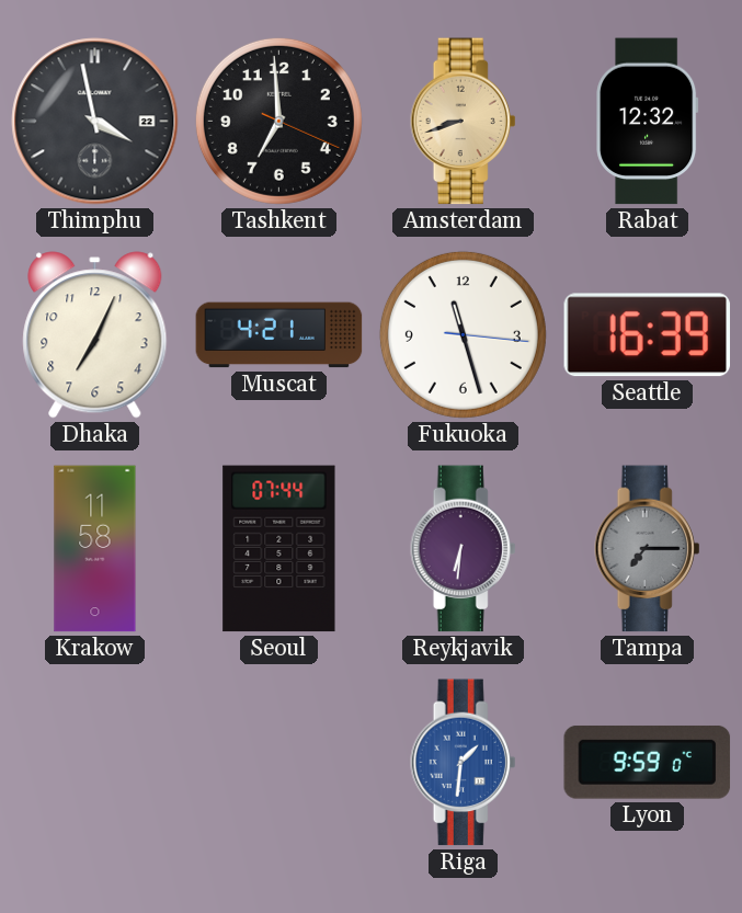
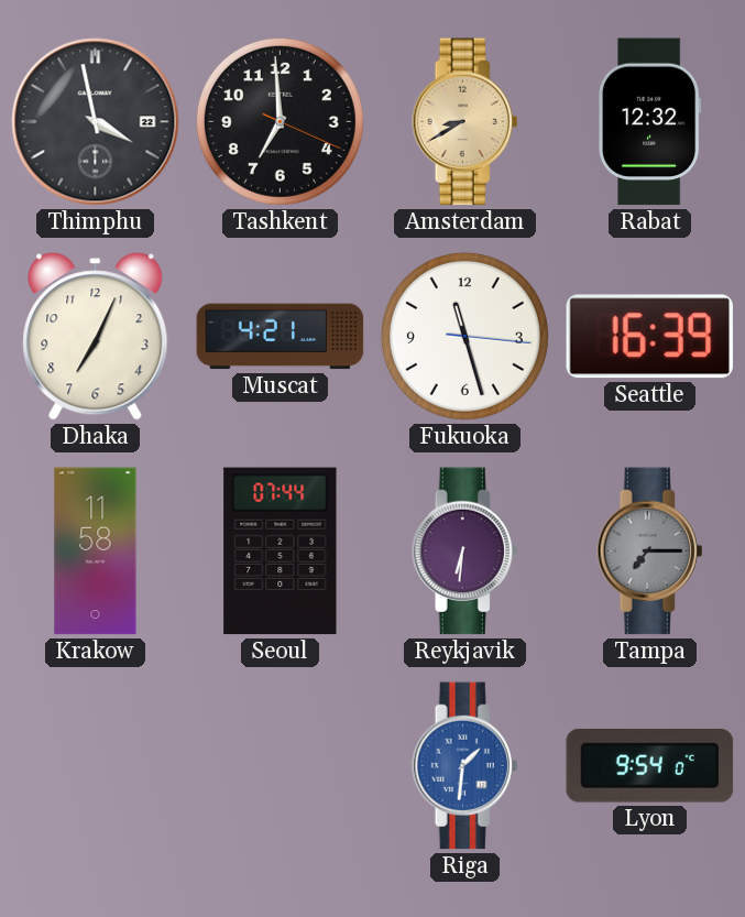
Amsterdam: 8:42 -> 8:40 (465, 122)
Lyon: 9:59 -> 9:54 (650, 766)
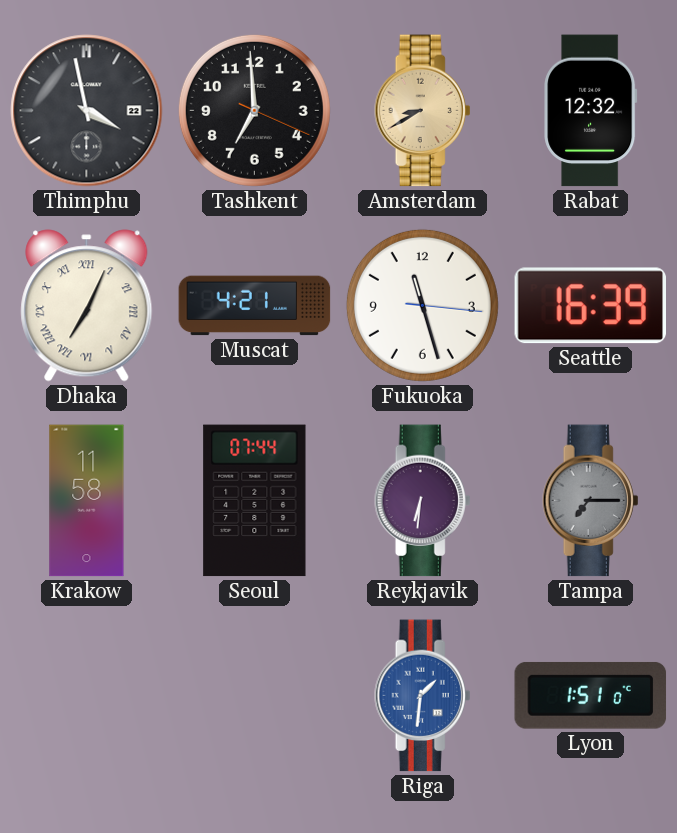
Dhaka numerals: Arabic -> Roman (87, 306)
Lyon: 9:54 -> 1:51 (591, 696)
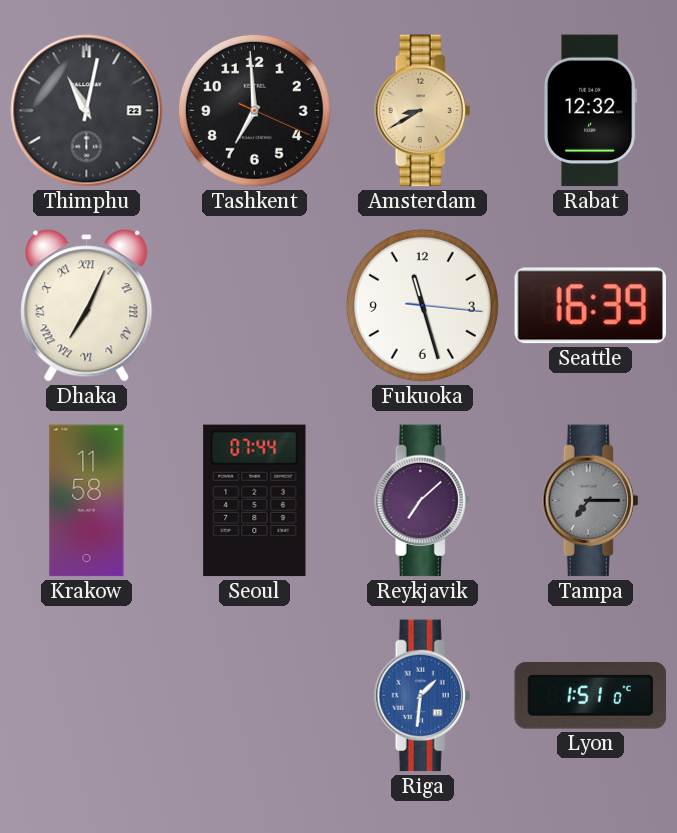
Thimphu: 3:58 -> 11:02 (87, 111)
Muscat: 4:21 -> none (255, 306)
Reykjavik: 6:31 -> 7:08 (423, 501)
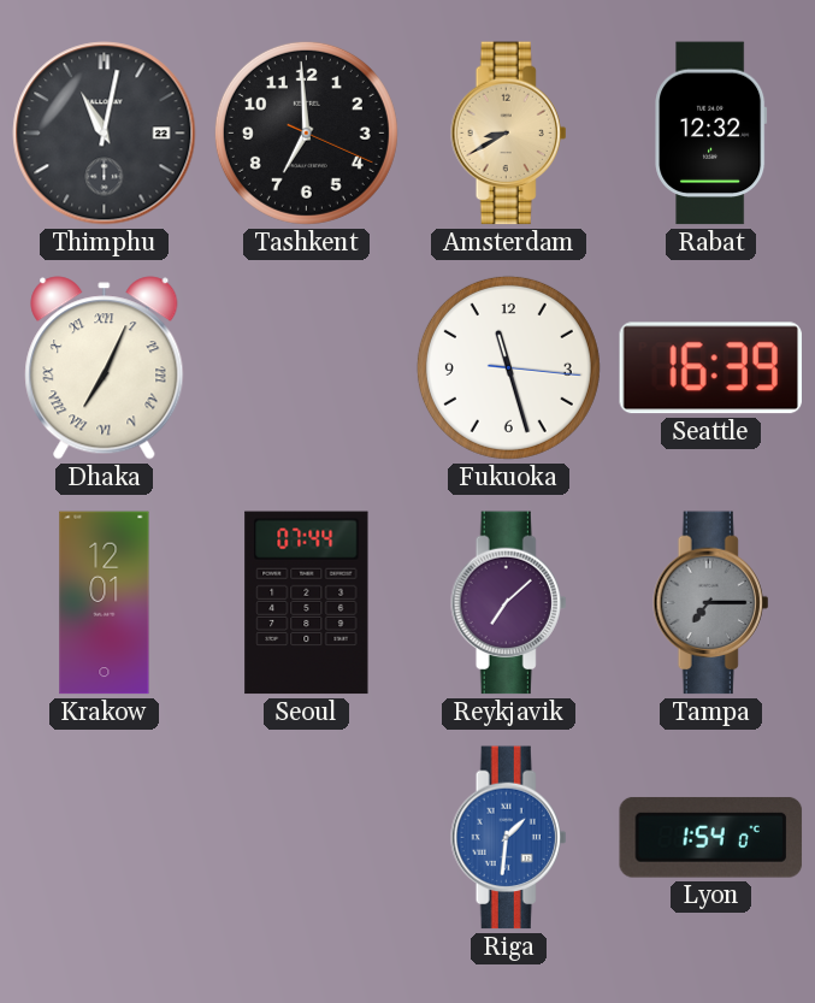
Krakow: 11:58 -> 12:01 (105, 603)
Lyon: 1:51 -> 1:54 (711, 838)
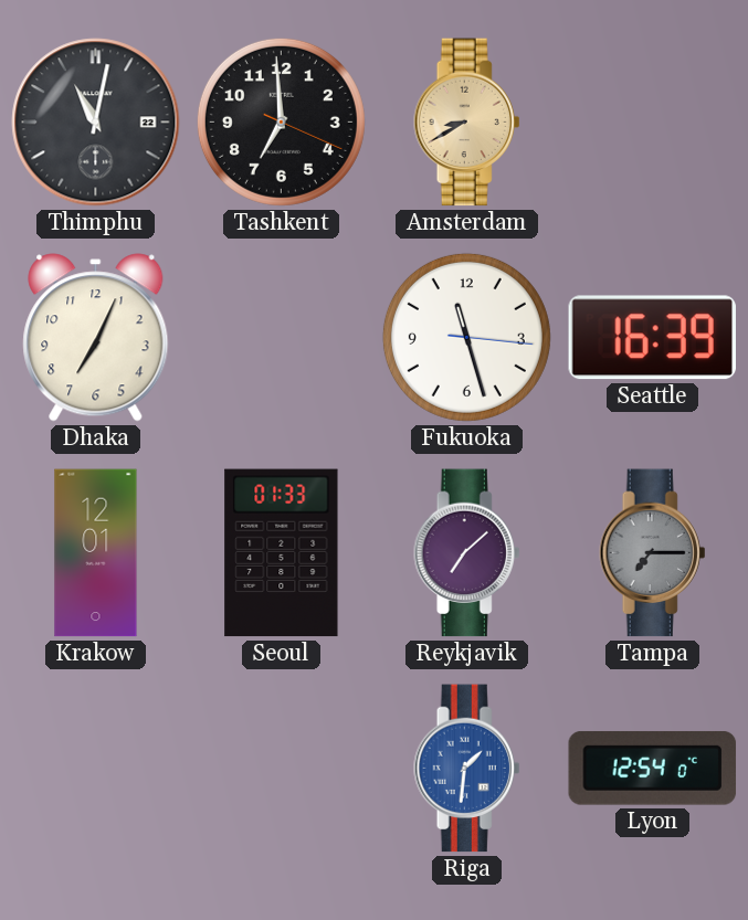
Rabat: 12:32 -> none (711, 134)
Dhaka numerals: Roman -> Arabic (96, 338)
Seoul: 07:44 -> 01:33 (282, 553)
Lyon: 1:54 -> 12:54 (653, 769)
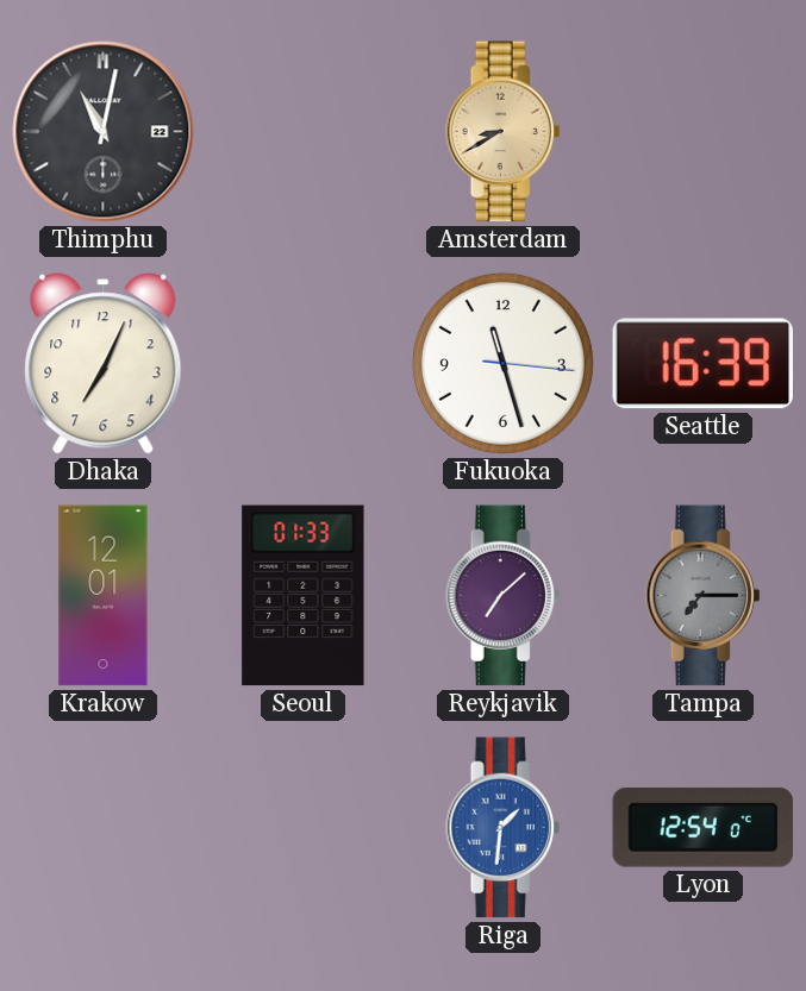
Tashkent: 6:59 -> none (281, 121)
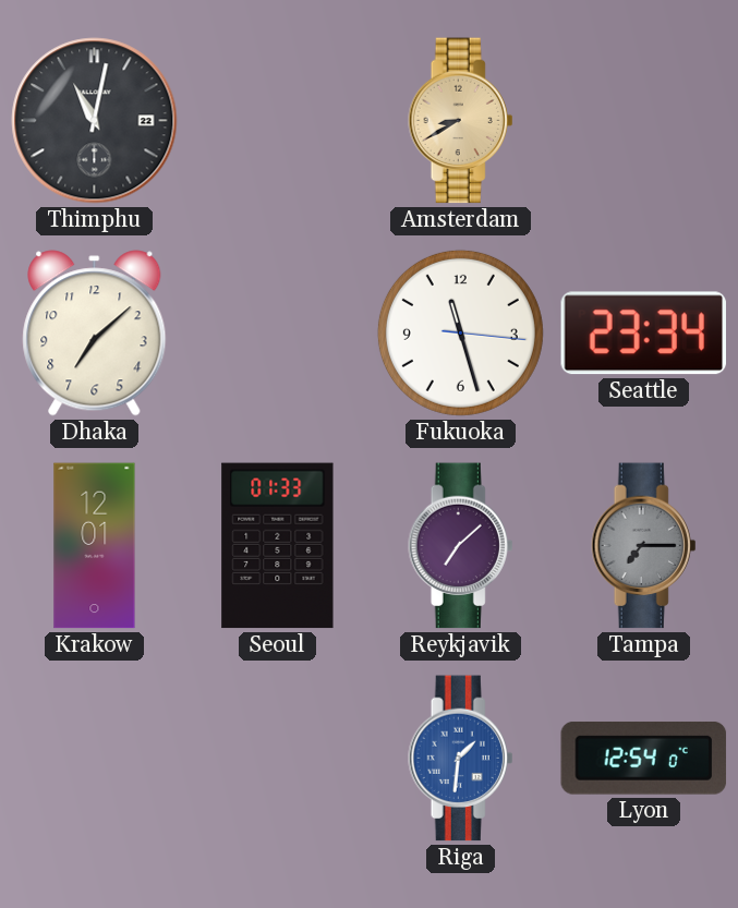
Dhaka: 7:04 -> 7:08 (95, 334)
Seattle: 16:39 -> 23:34 (643, 334)
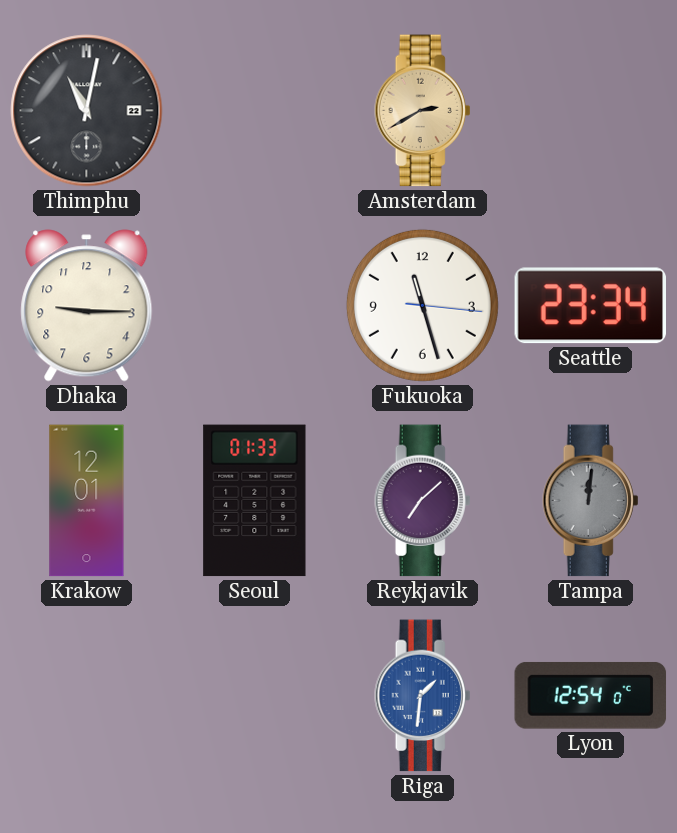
Amsterdam: 8:40 -> 2:40 (423, 111)
Dhaka: 7:08 -> 9:15 (87, 306)
Tampa: 7:15 -> 12:01 (591, 501)
